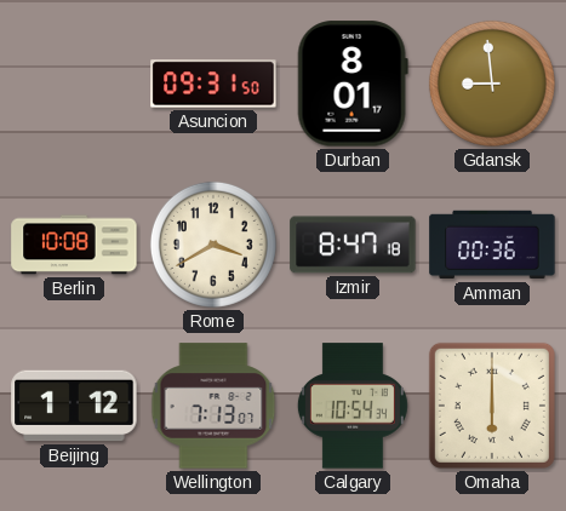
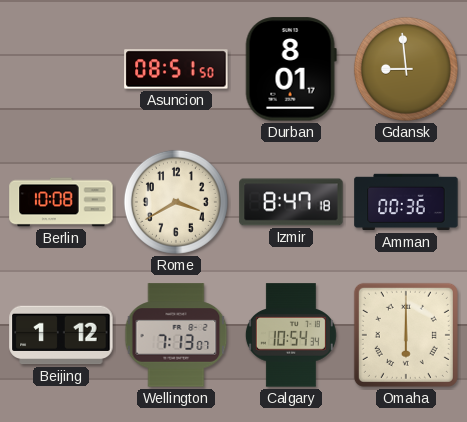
Asuncion: 09:31 -> 08:51 (176, 69)
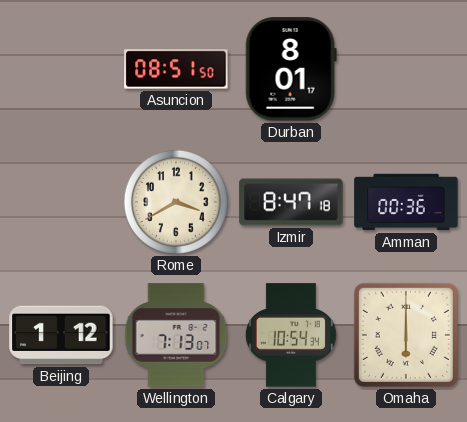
Gdansk: 8:59 -> none (406, 69)
Berlin: 10:08 -> none (61, 202)
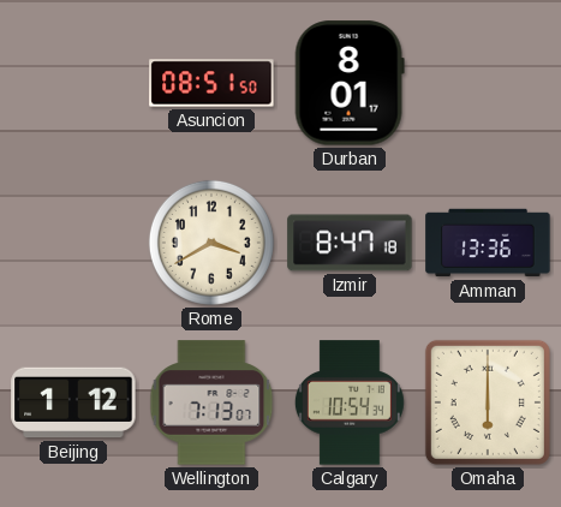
Amman: 00:36 -> 13:36 (488, 243)
